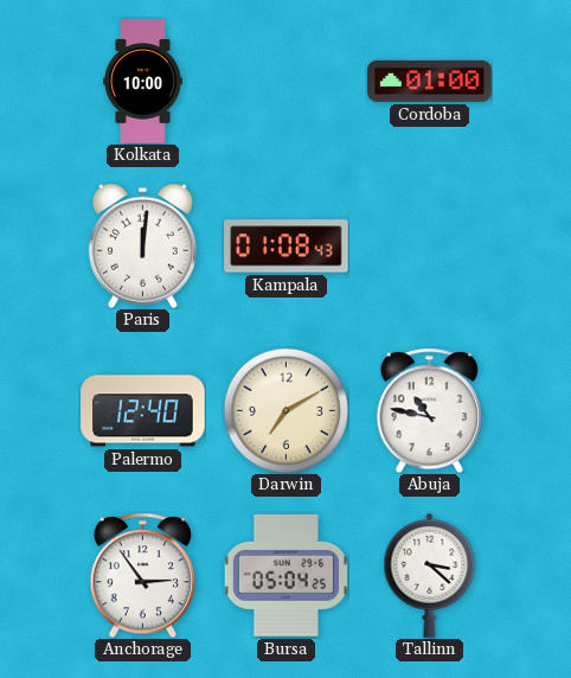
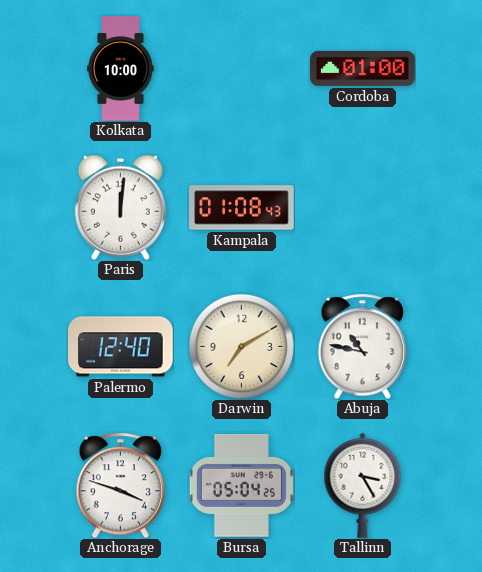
Anchorage: 2:54 -> 3:48 (120, 485)
Tallinn: 3:22 -> 3:25 (363, 485)
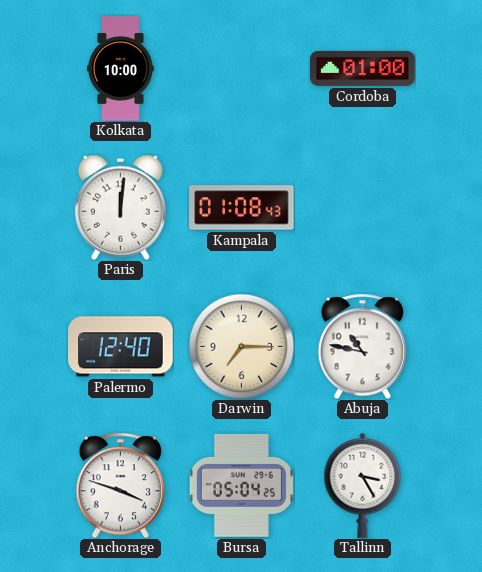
Darwin: 7:10 -> 7:15 (241, 346)
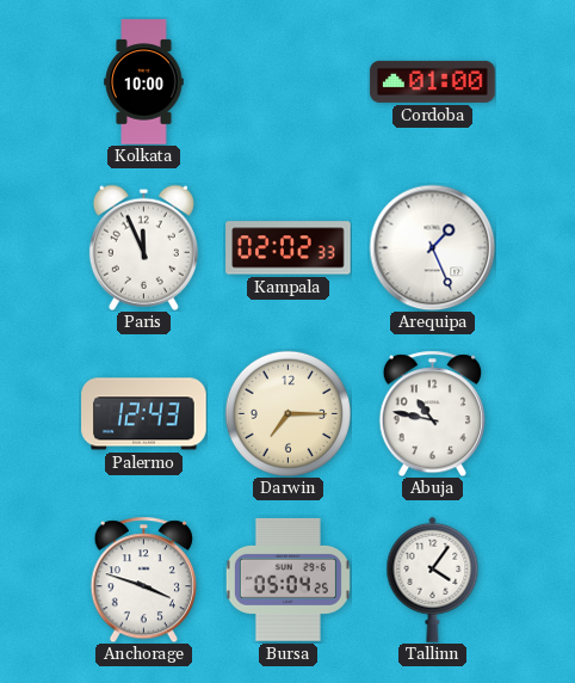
Paris: 12:01 -> 11:56 (143, 247)
Kampala: 01:08 -> 02:02 (289, 248)
Arequipa: none -> 1:26 (432, 247)
Palermo: 12:40 -> 12:43 (144, 414)
Tallinn: 3:25 -> 4:06 (433, 579)
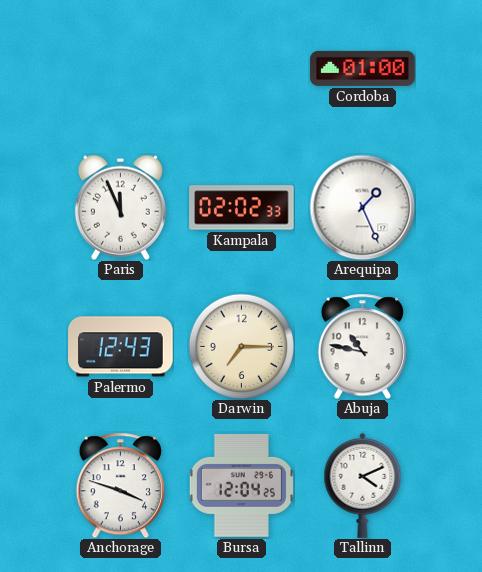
Kolkata: 10:00 -> none (144, 82)
Bursa: 05:04 -> 12:04 (241, 485)
Tallinn: 4:06 -> 4:11 (363, 485)
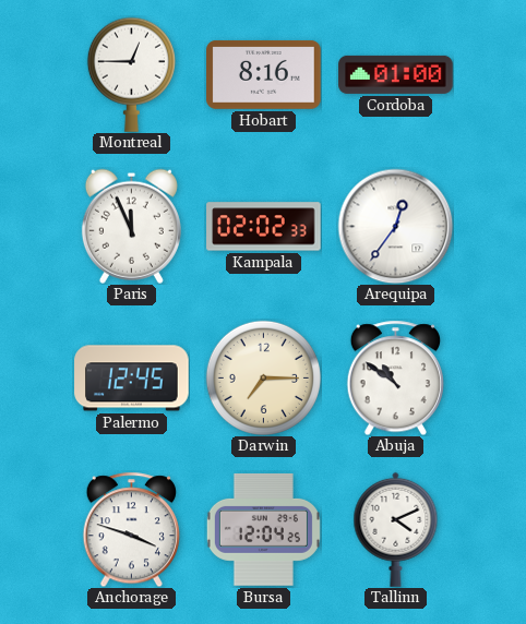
Montreal: none -> 12:45 (131, 74)
Hobart: none -> 8:16 (264, 74)
Arequipa: 1:26 -> 12:36 (395, 226)
Palermo: 12:43 -> 12:45 (132, 379)
Abuja: 10:47 -> 10:51 (395, 377)
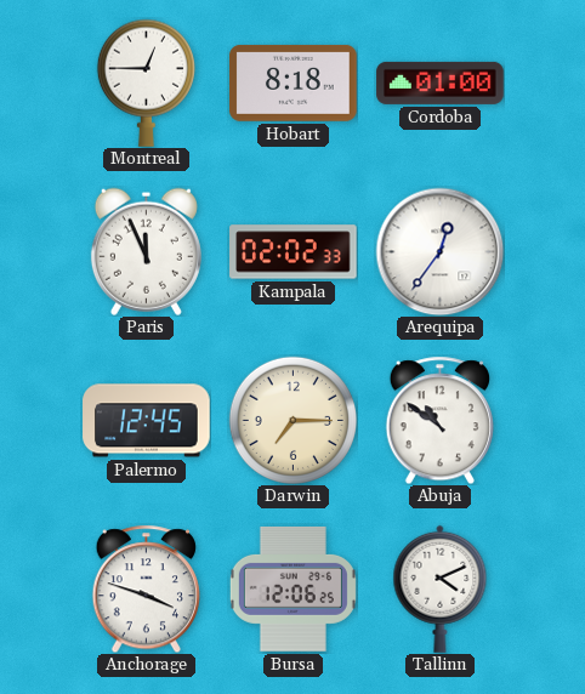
Hobart: 8:16 -> 8:18 (294, 83)
Bursa: 12:04 -> 12:06 (292, 588)
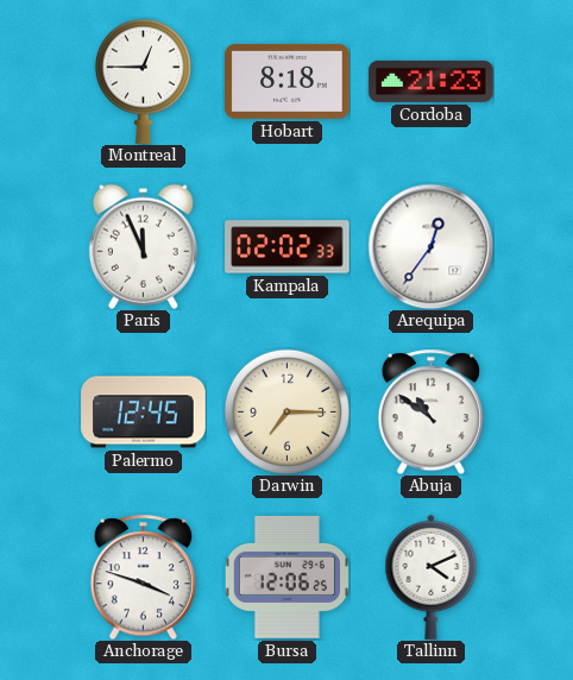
Cordoba: 01:00 -> 21:23 (432, 81)
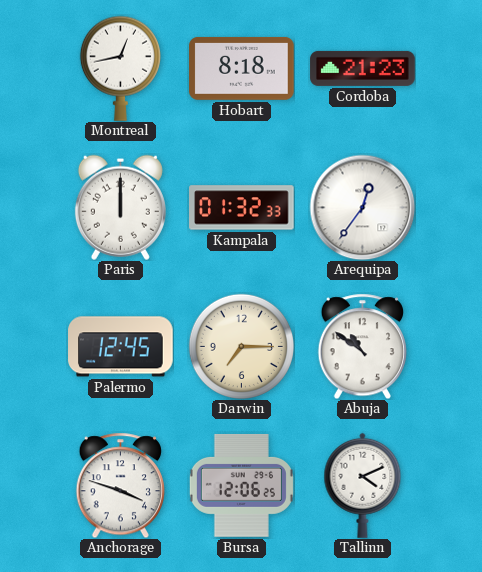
Montreal: 12:45 -> 12:43 (120, 68)
Paris: 11:56 -> 12:00 (120, 207)
Kampala: 02:02 -> 01:32 (242, 208)
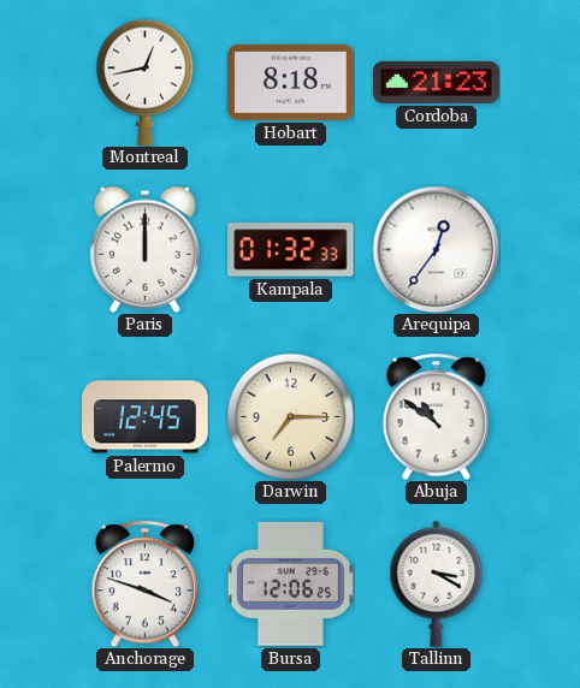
Tallinn: 4:11 -> 3:20 (437, 583)
